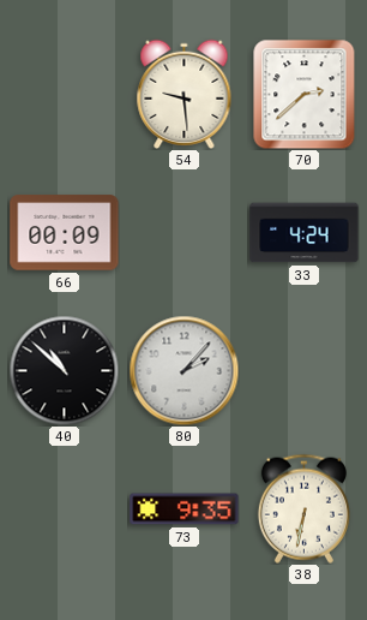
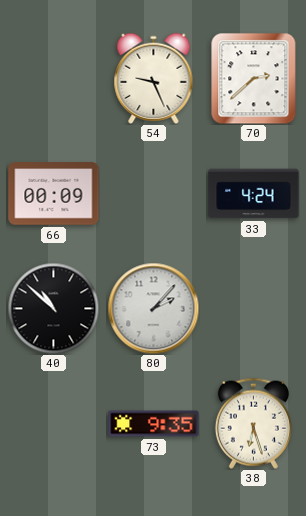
54: 9:29 -> 9:26 (154, 78)
38: 6:32 -> 6:27 (253, 423)
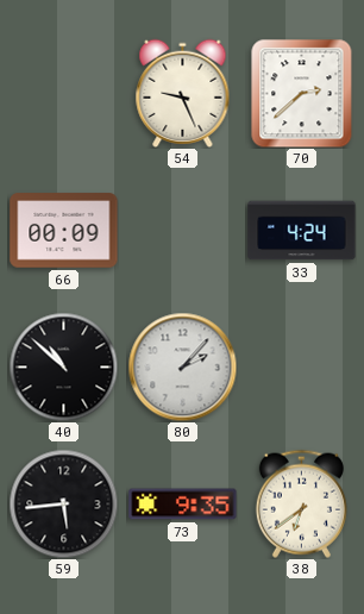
59: none -> 5:44 (63, 503)
38: 6:27 -> 6:39 (301, 503)
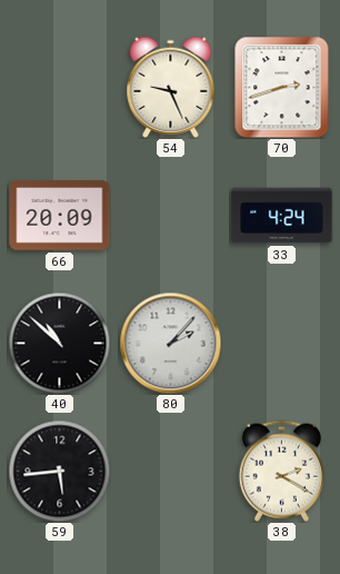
70: 2:38 -> 2:42 (282, 87)
66: 00:09 -> 20:09 (60, 216)
73: 9:35 -> none (183, 505)
38: 6:39 -> 2:20 (281, 471)
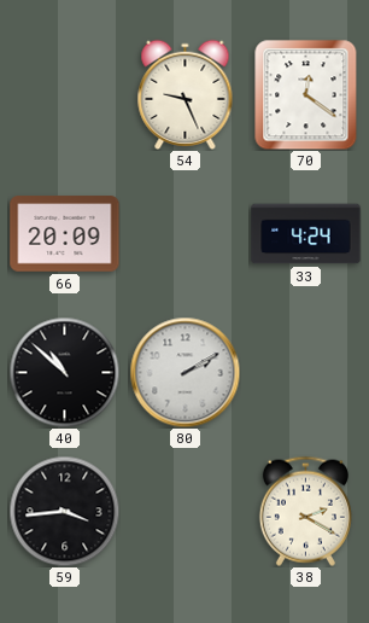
70: 2:42 -> 12:21 (306, 94)
80: 2:07 -> 2:10 (184, 372)
59: 5:44 -> 3:44 (64, 511)
